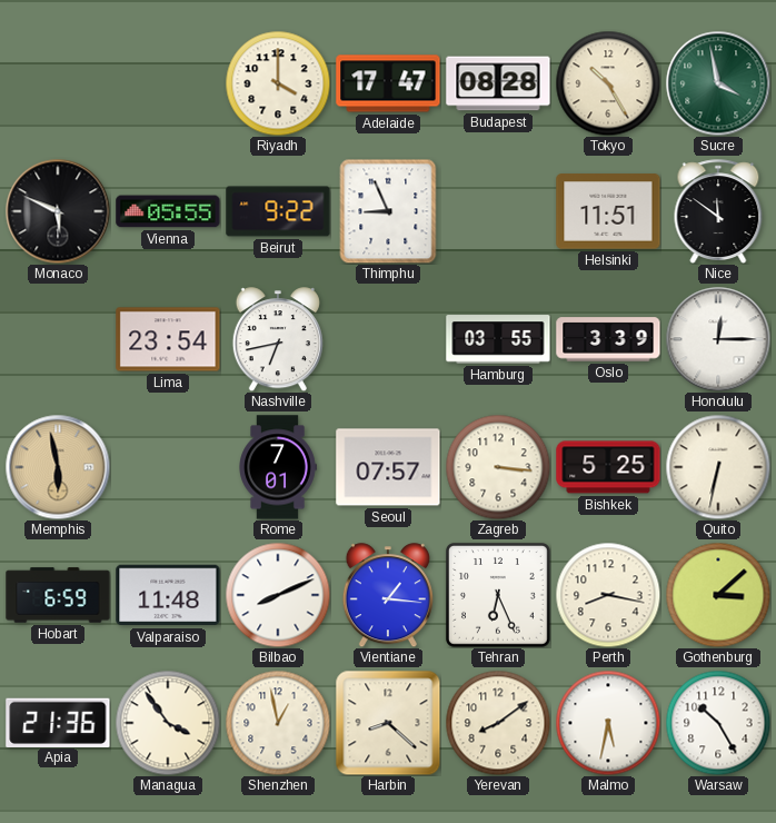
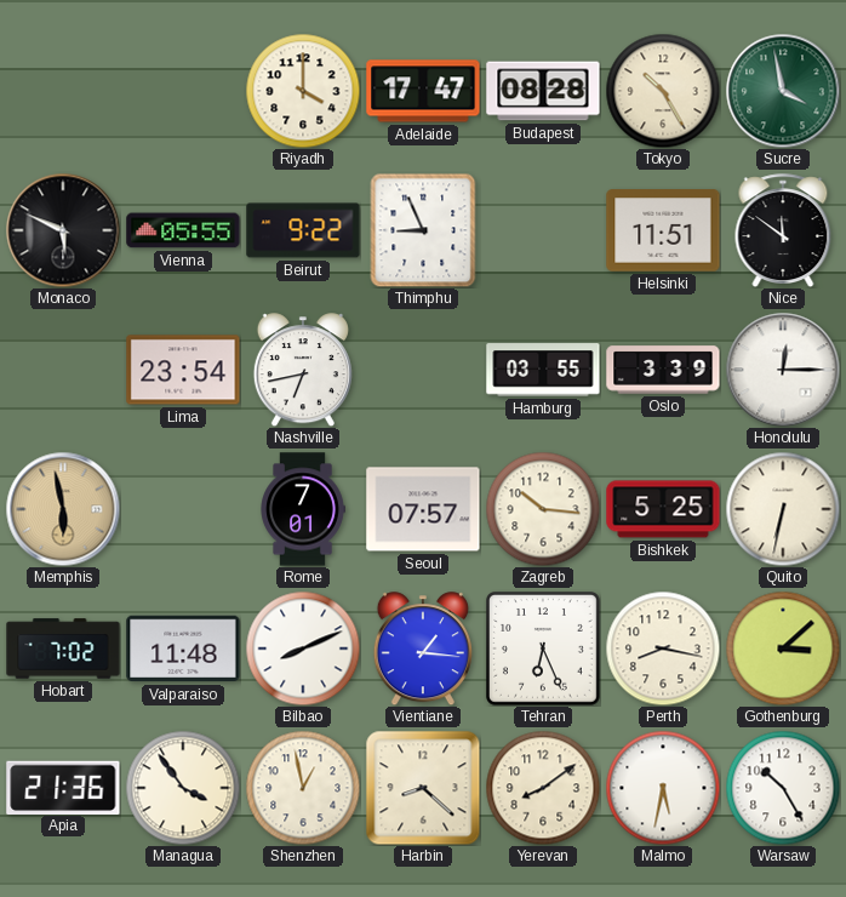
Zagreb: 3:16 -> 10:16 (543, 509)
Hobart: 6:59 -> 7:02 (63, 649)
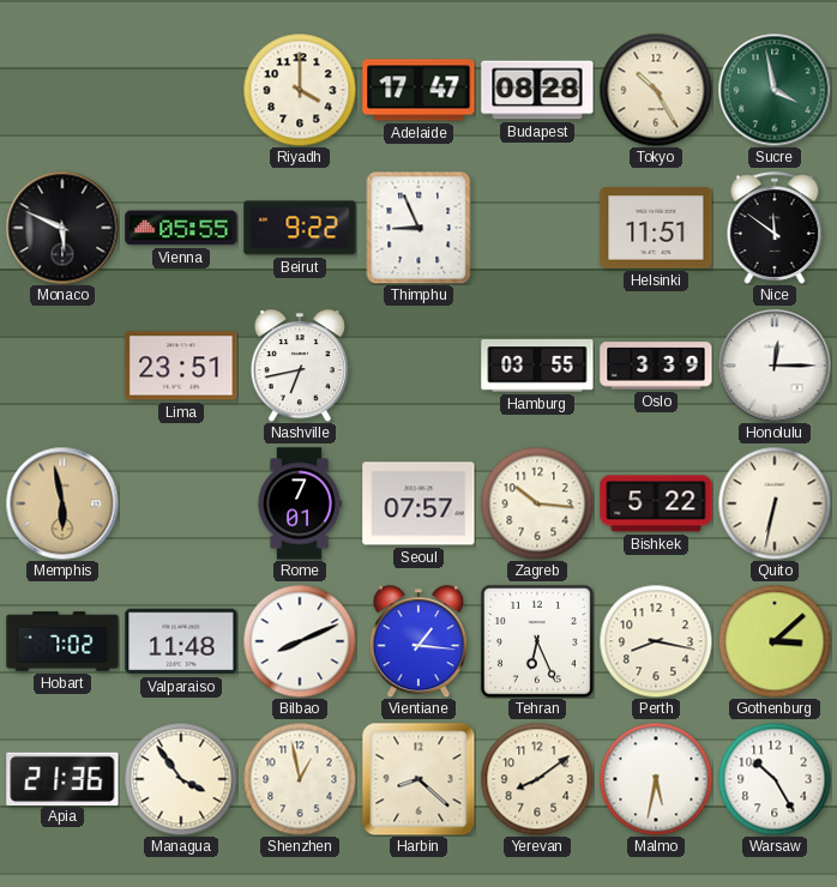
Lima: 23:54 -> 23:51 (181, 366)
Bishkek: 5:25 -> 5:22 (656, 503)
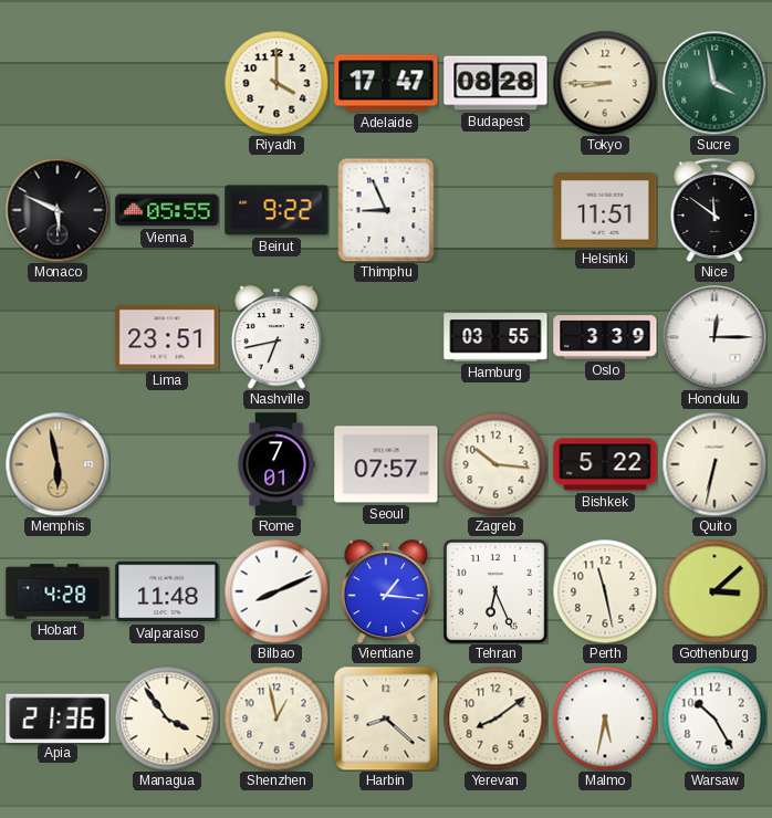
Tokyo: 10:25 -> 8:45 (605, 83)
Hobart: 7:02 -> 4:28 (58, 591)
Perth: 8:17 -> 11:28 (605, 591)
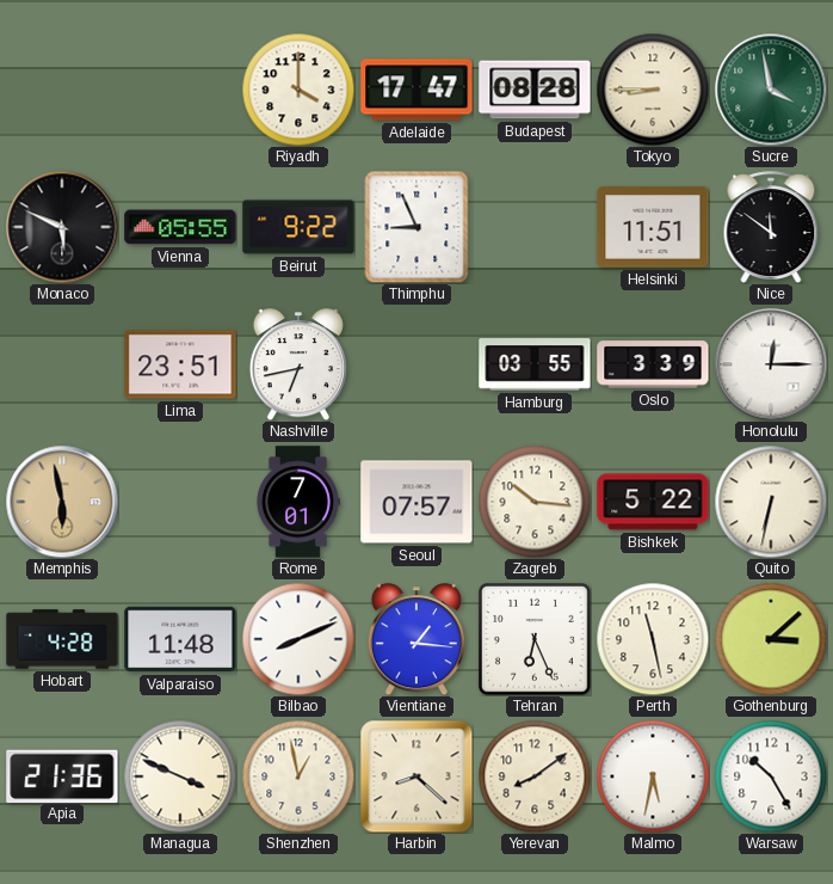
Managua: 3:54 -> 3:49 (180, 776)
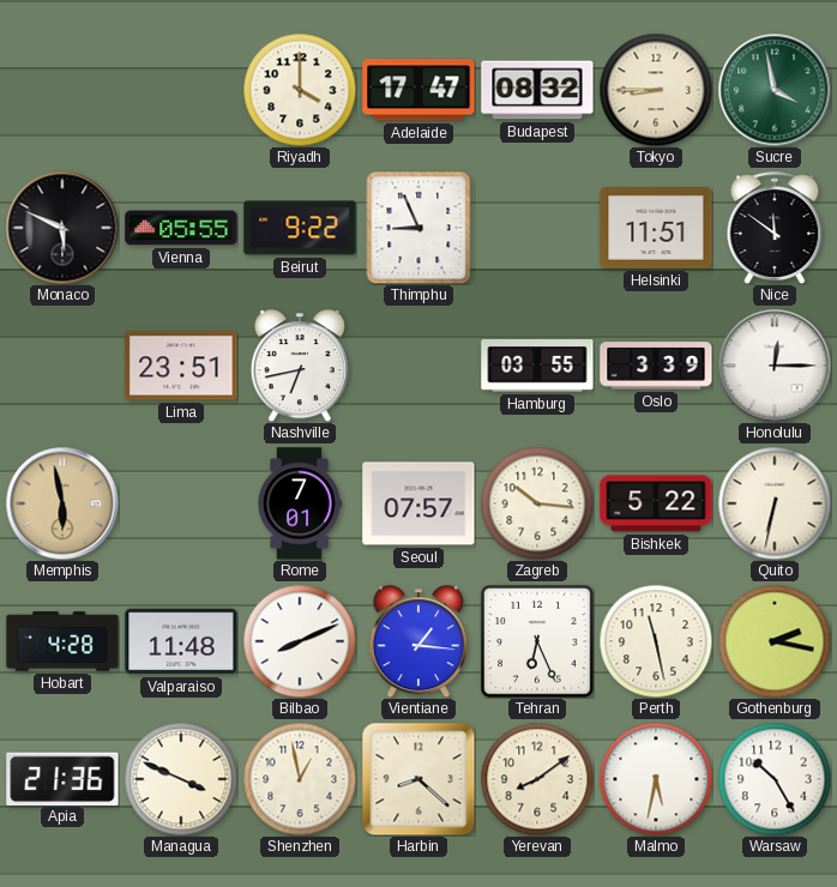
Budapest: 08:28 -> 08:32 (537, 90)
Gothenburg: 3:08 -> 2:17 (775, 641)
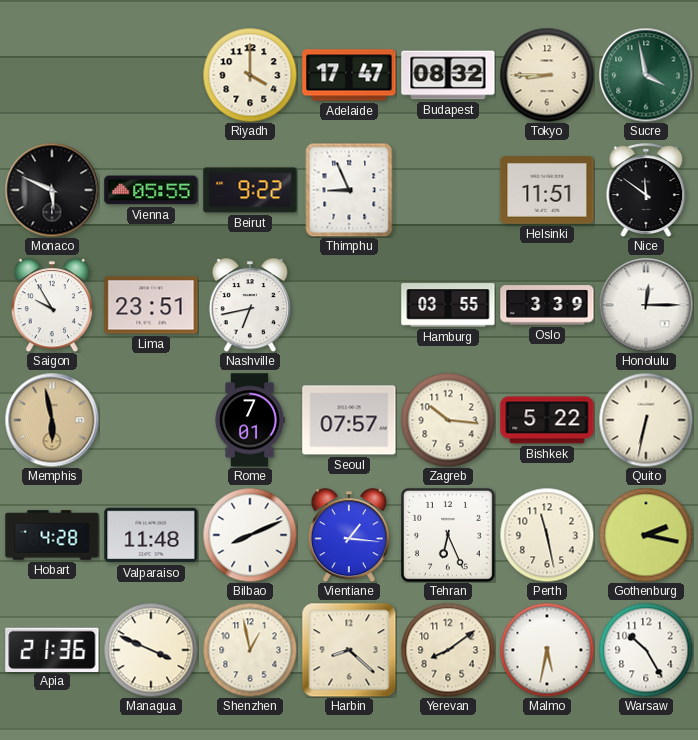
Saigon: none -> 9:55 (52, 305)
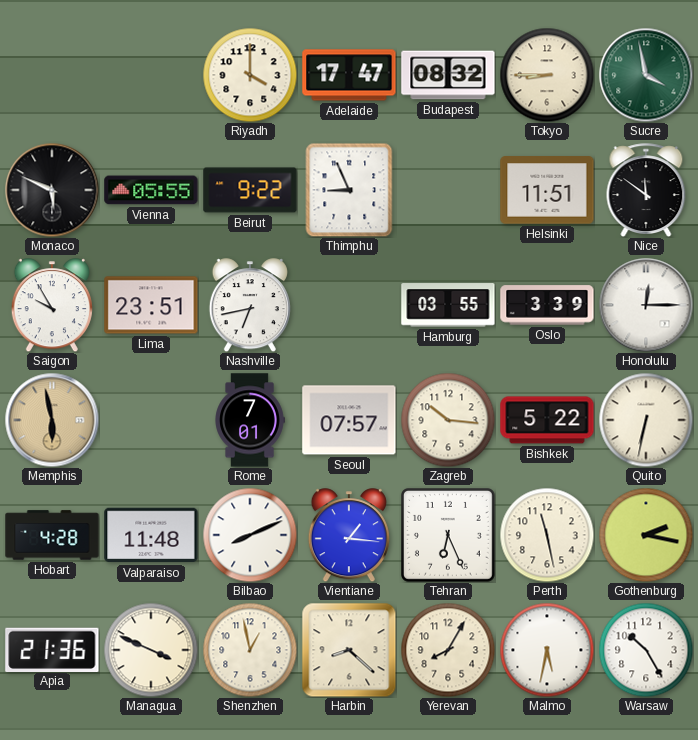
Yerevan: 8:09 -> 8:05 (448, 650)
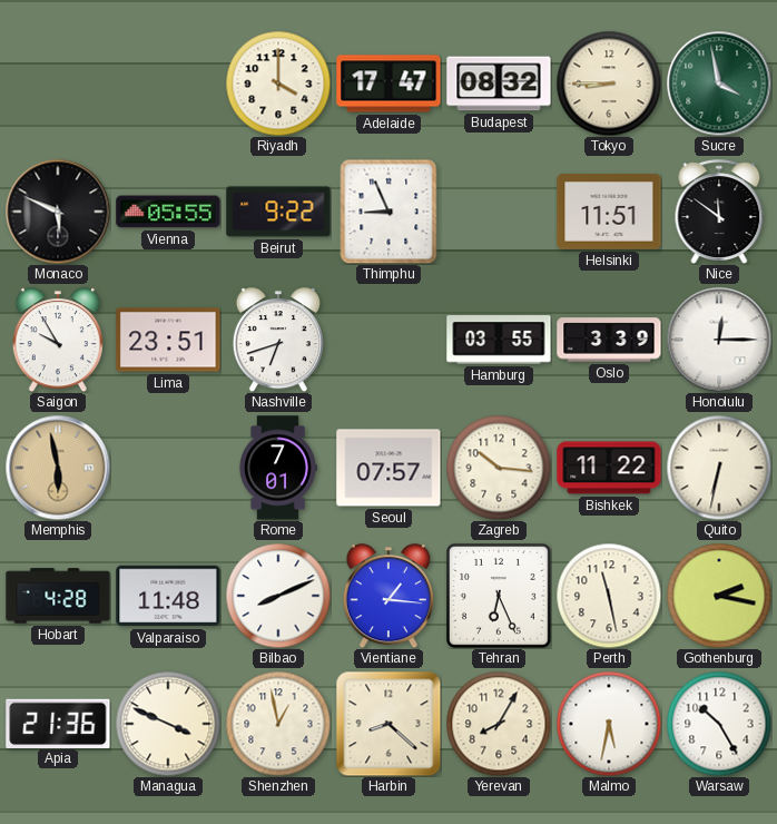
Nashville: 6:43 -> 6:42 (278, 340)
Bishkek: 5:22 -> 11:22 (609, 468)
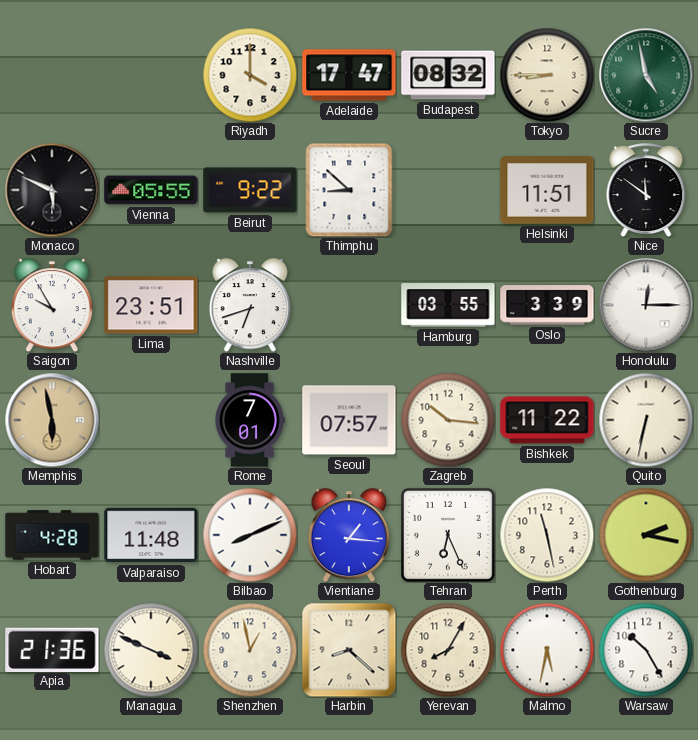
Sucre: 3:58 -> 4:58 (646, 75)
Thimphu: 8:56 -> 8:52 (349, 190)
